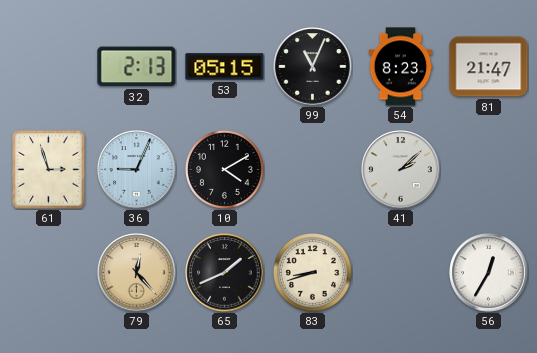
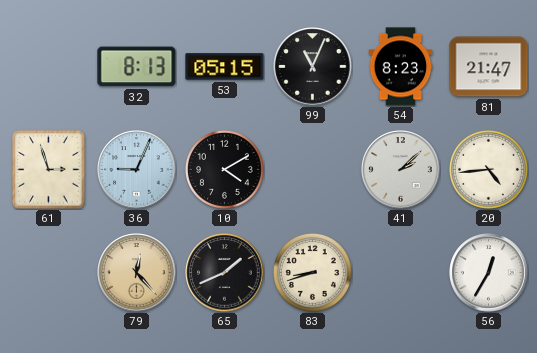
32: 2:13 -> 8:13 (137, 67)
20: none -> 4:44 (488, 169)
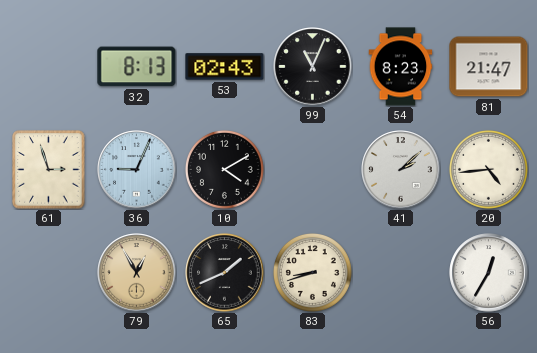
53: 05:15 -> 02:43 (225, 67)
79: 12:23 -> 12:55 (137, 273)
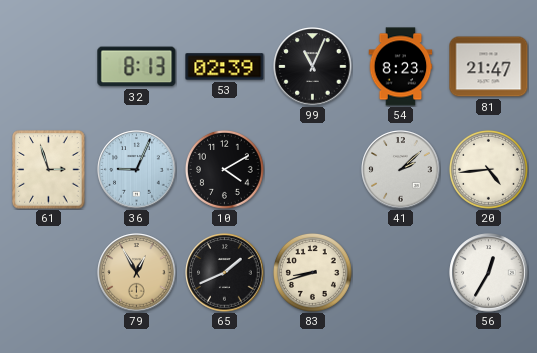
53: 02:43 -> 02:39 (225, 67)
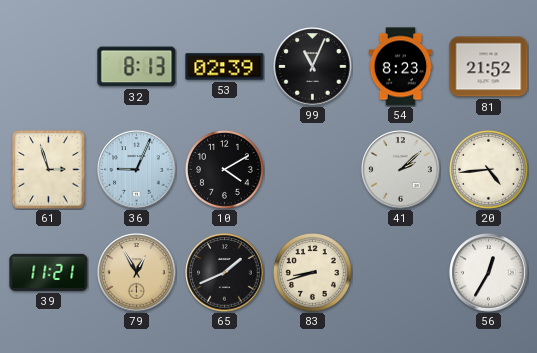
81: 21:47 -> 21:52 (489, 67)
39: none -> 11:21 (49, 272)
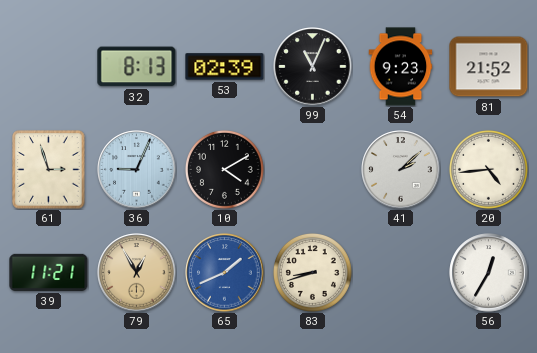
54: 8:23 -> 9:23 (401, 67)
65 dial: black -> blue (225, 273)
